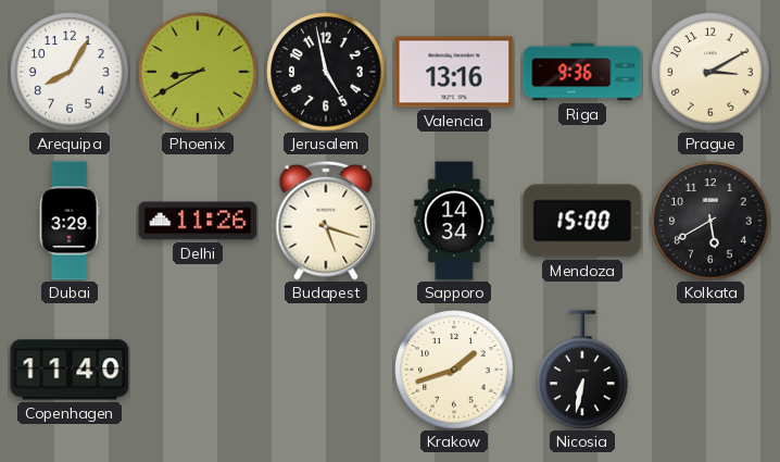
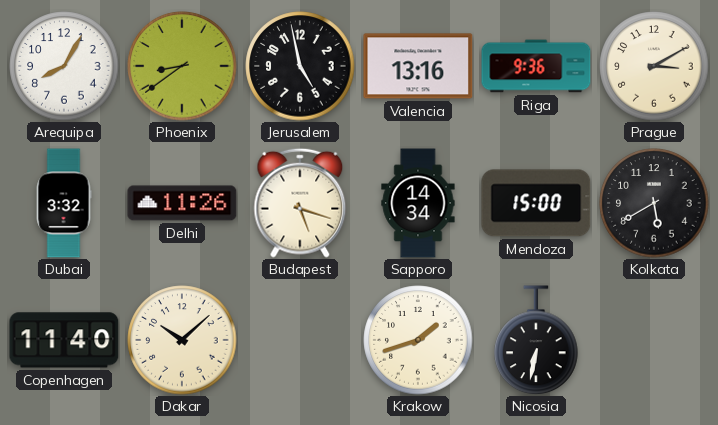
Phoenix: 8:40 -> 8:39 (182, 66)
Dubai: 3:29 -> 3:32 (64, 203)
Dakar: none -> 10:08 (182, 340)
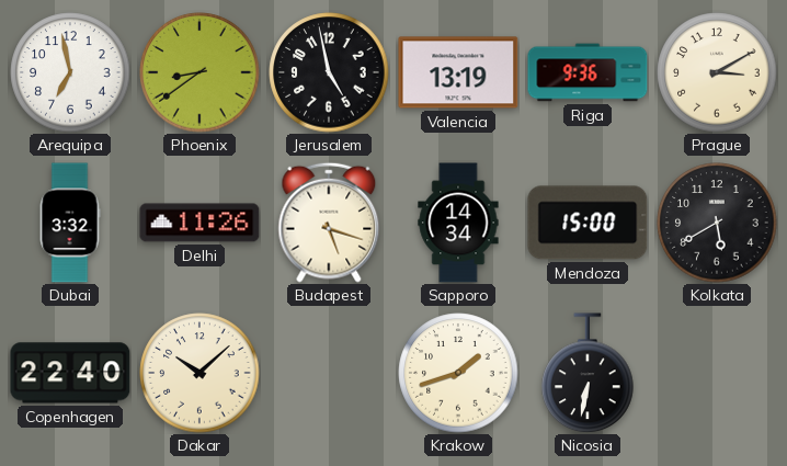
Arequipa: 8:05 -> 6:58 (70, 72)
Valencia: 13:16 -> 13:19 (458, 72)
Copenhagen: 11:40 -> 22:40 (70, 373)
